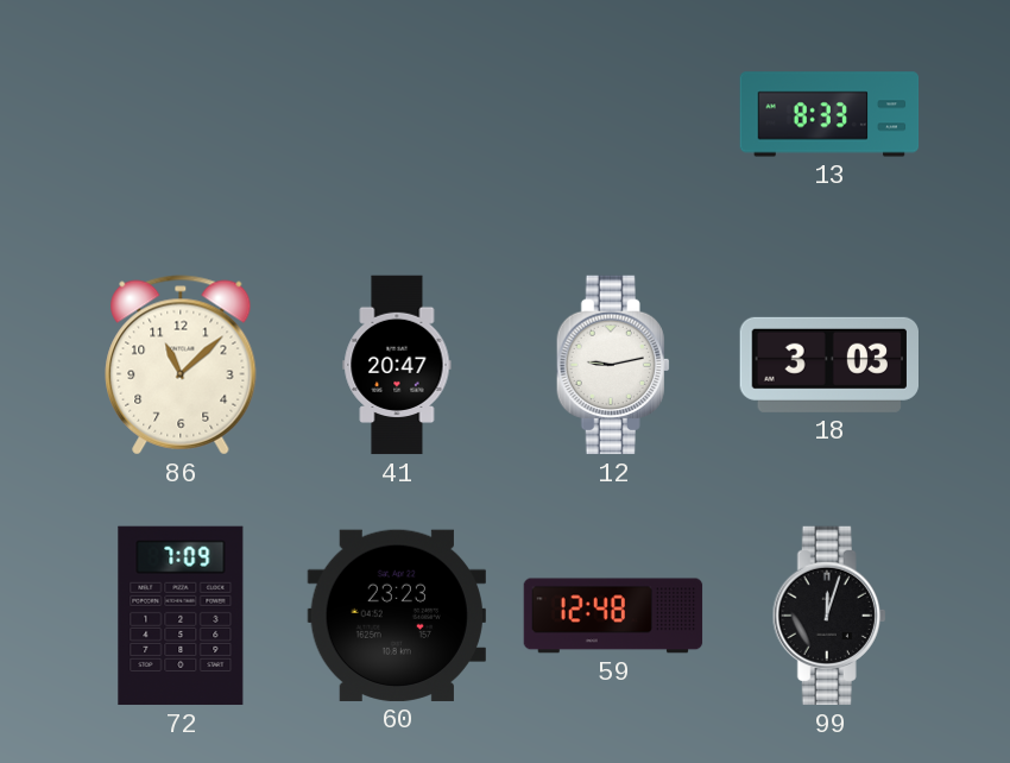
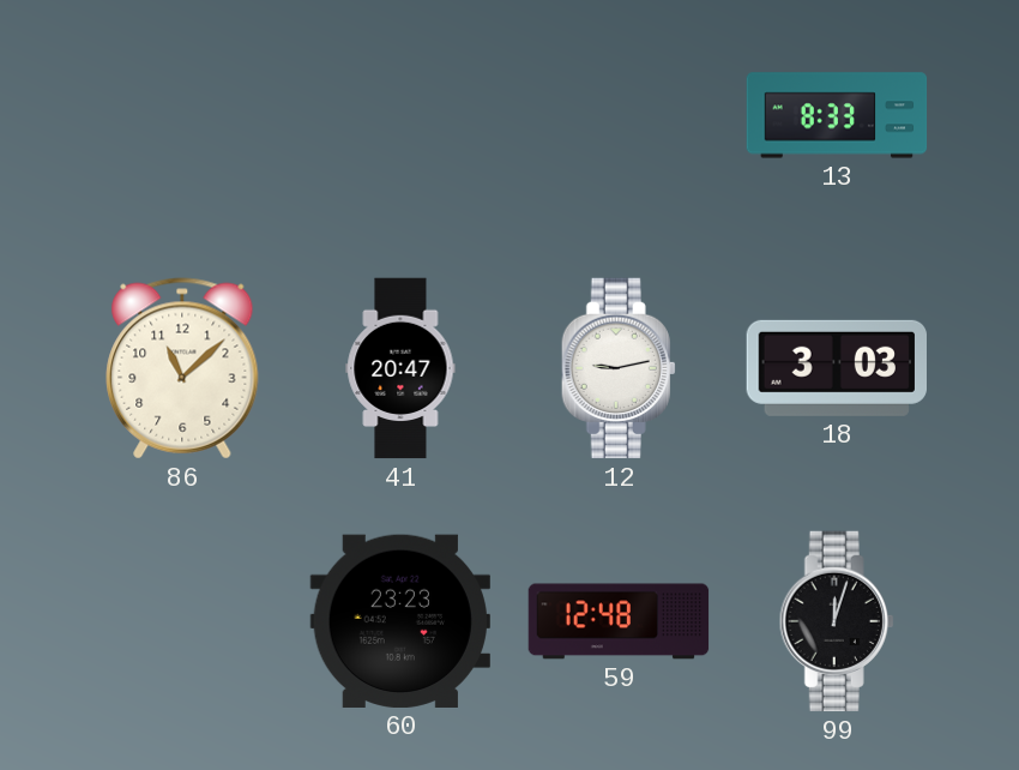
72: 7:09 -> none (181, 616)
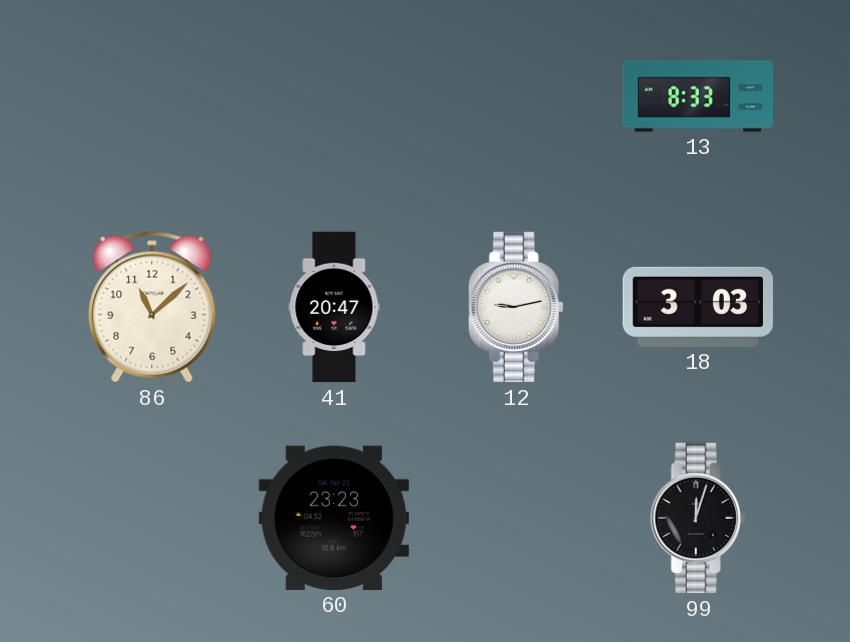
59: 12:48 -> none (619, 621)
